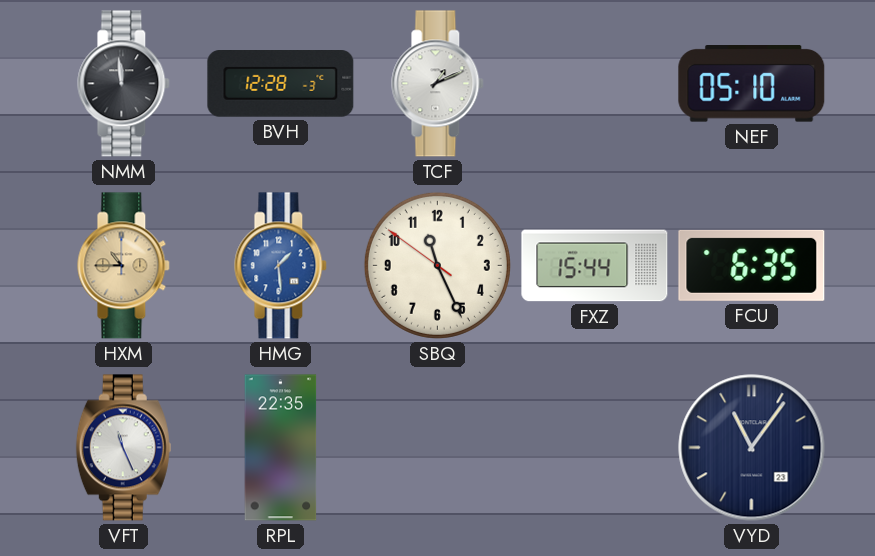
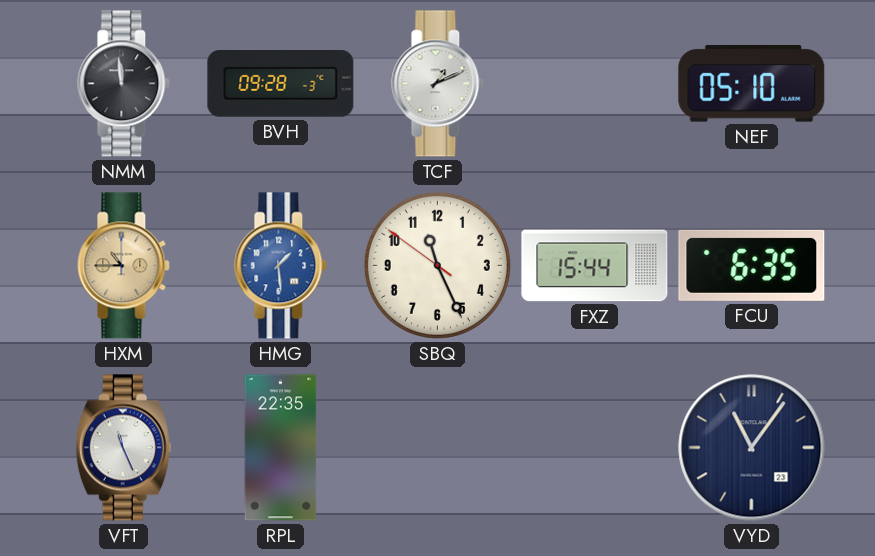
BVH: 12:28 -> 09:28 (281, 84)
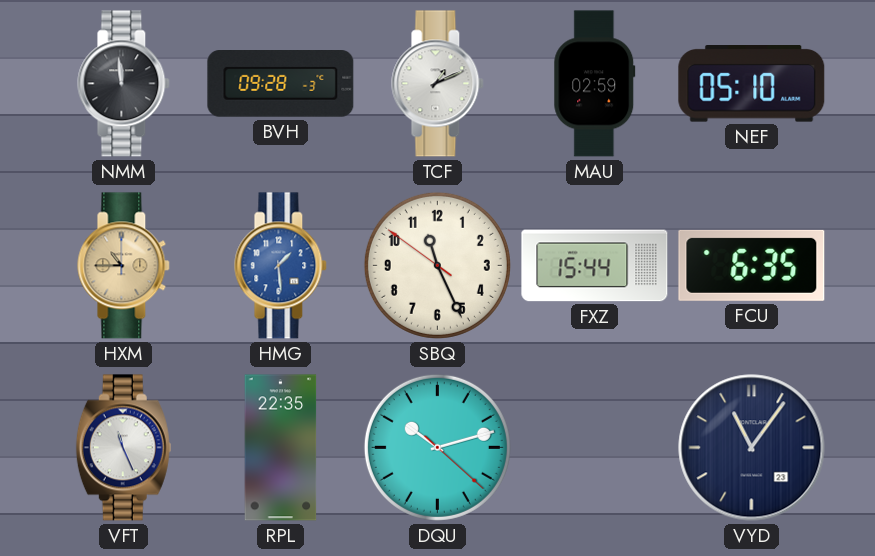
MAU: none -> 02:59 (595, 84)
DQU: none -> 10:12 (437, 447)
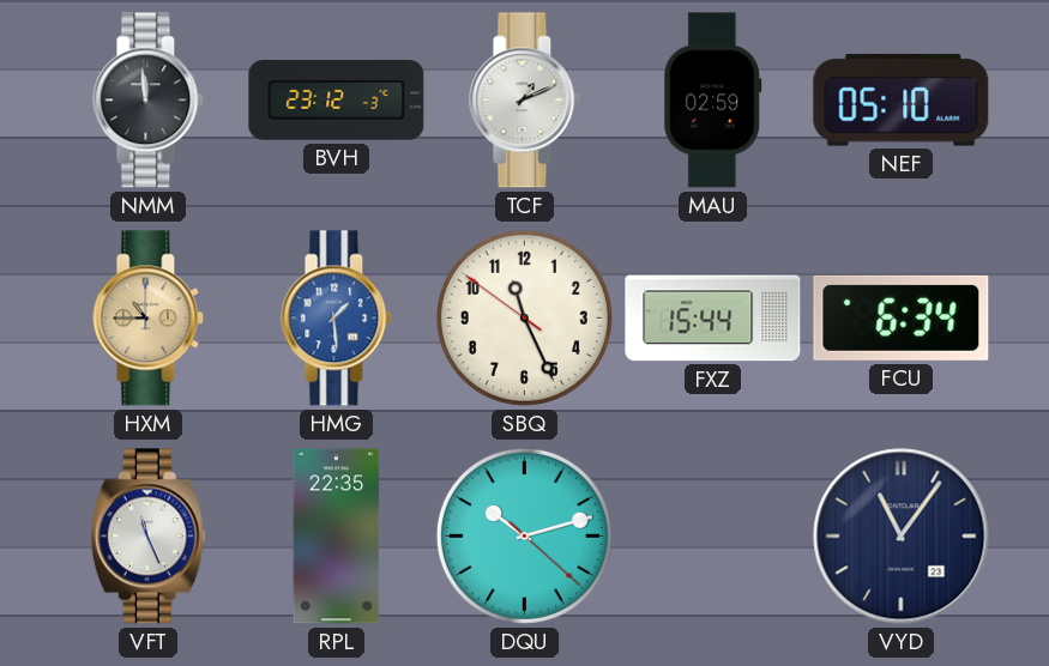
BVH: 09:28 -> 23:12 (337, 101)
FCU: 6:35 -> 6:34 (902, 317)
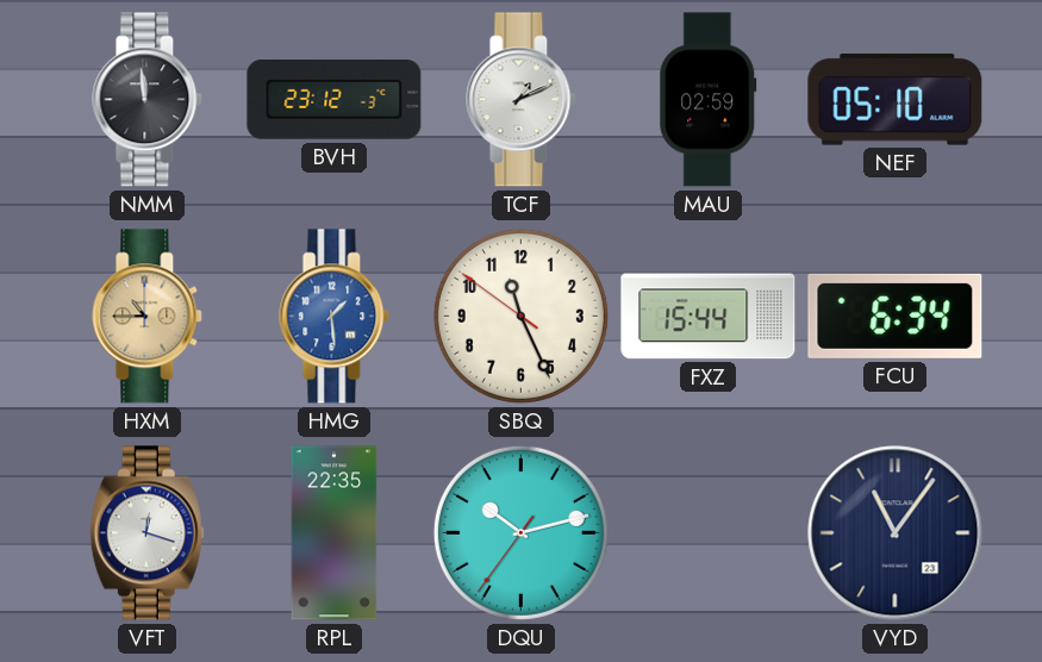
VFT: 11:26 -> 12:18 (146, 533)
DQU: 10:12:22 -> 10:12:36 (520, 532)
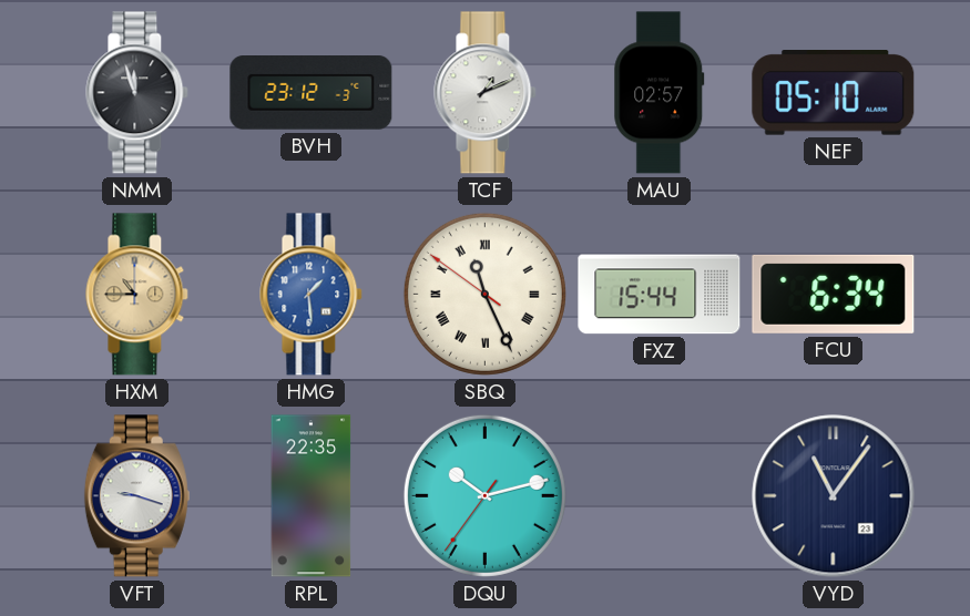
NMM: 11:59 -> 11:57 (137, 93)
MAU: 02:59 -> 02:57 (660, 93)
SBQ numerals: Arabic -> Roman (484, 294)
VFT: 12:18 -> 9:18 (136, 496)
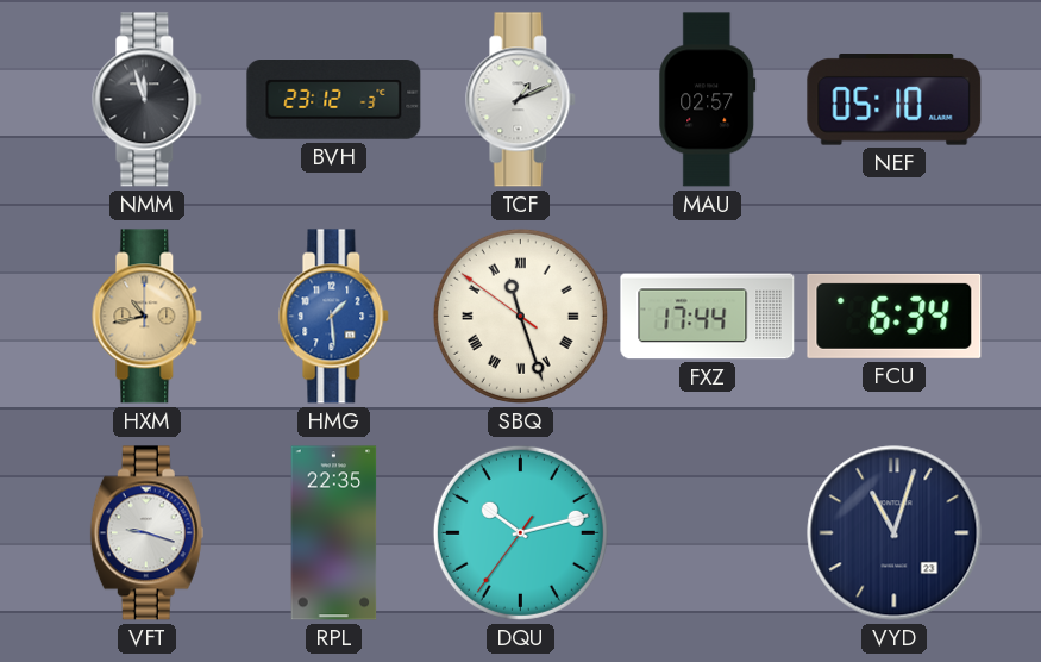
HXM: 10:45 -> 10:43 (148, 317)
SBQ: 11:25 -> 11:26 (520, 316)
FXZ: 15:44 -> 17:44 (708, 317)
VYD: 11:06 -> 11:03 (895, 533)
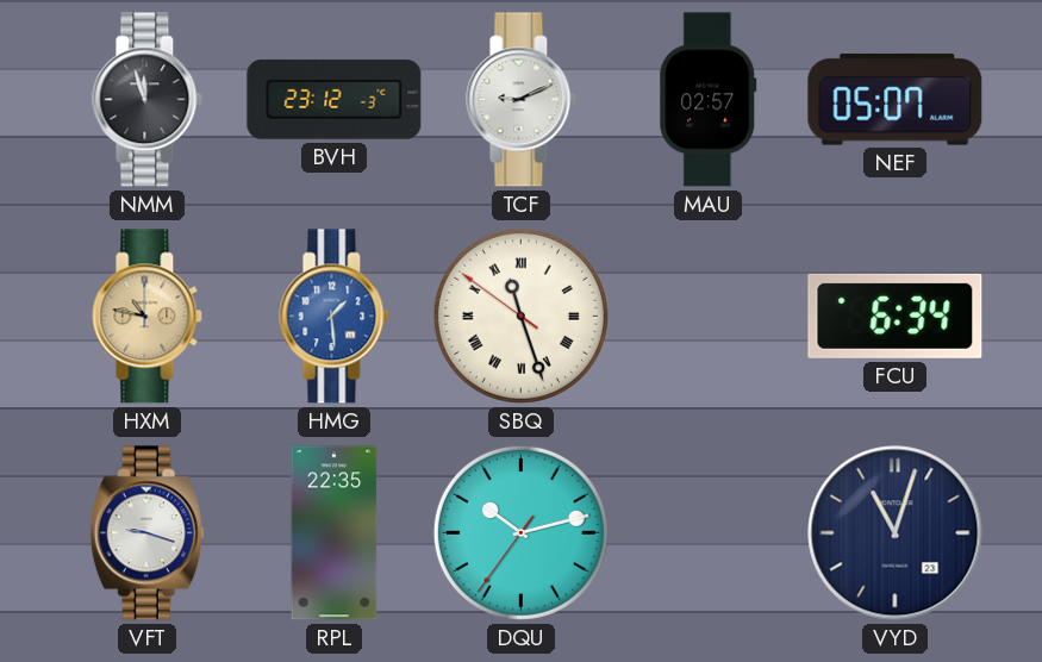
TCF: 1:11 -> 9:11 (522, 100)
NEF: 05:10 -> 05:07 (896, 100)
HXM: 10:43 -> 10:47 (148, 317)
FXZ: 17:44 -> none (708, 317)
